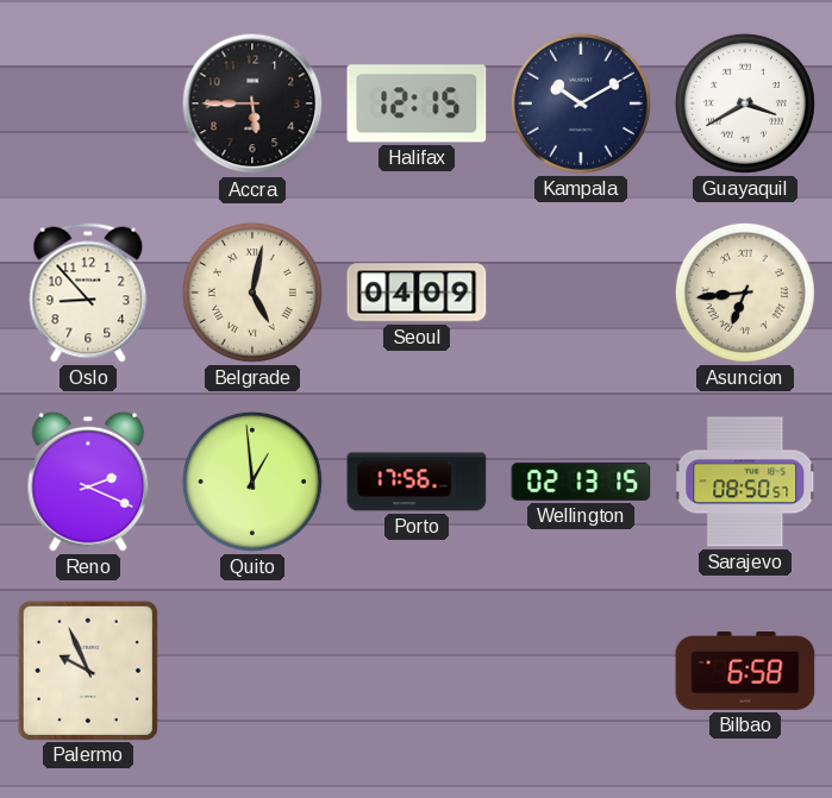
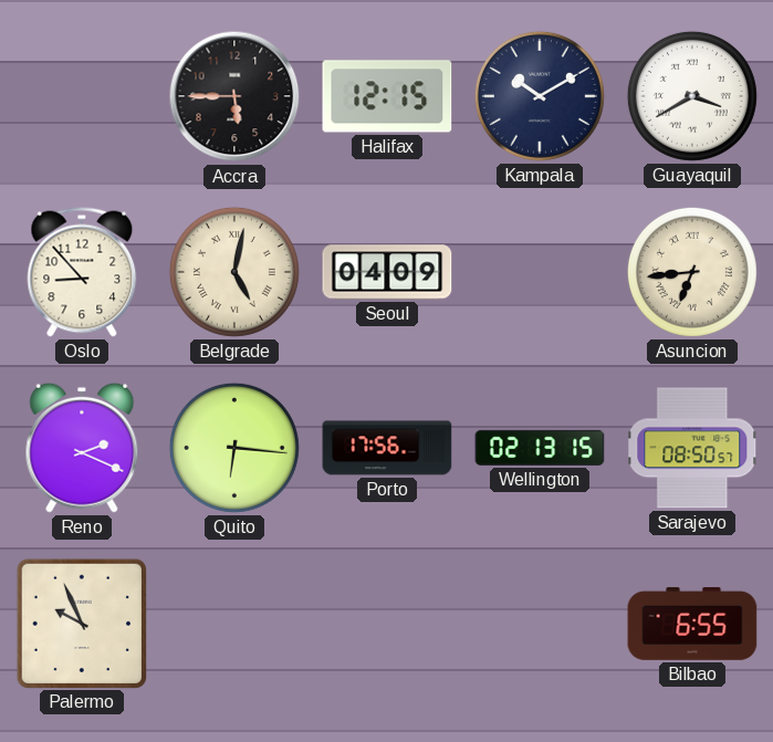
Quito: 12:59 -> 6:16 (234, 448)
Bilbao: 6:58 -> 6:55 (692, 624)
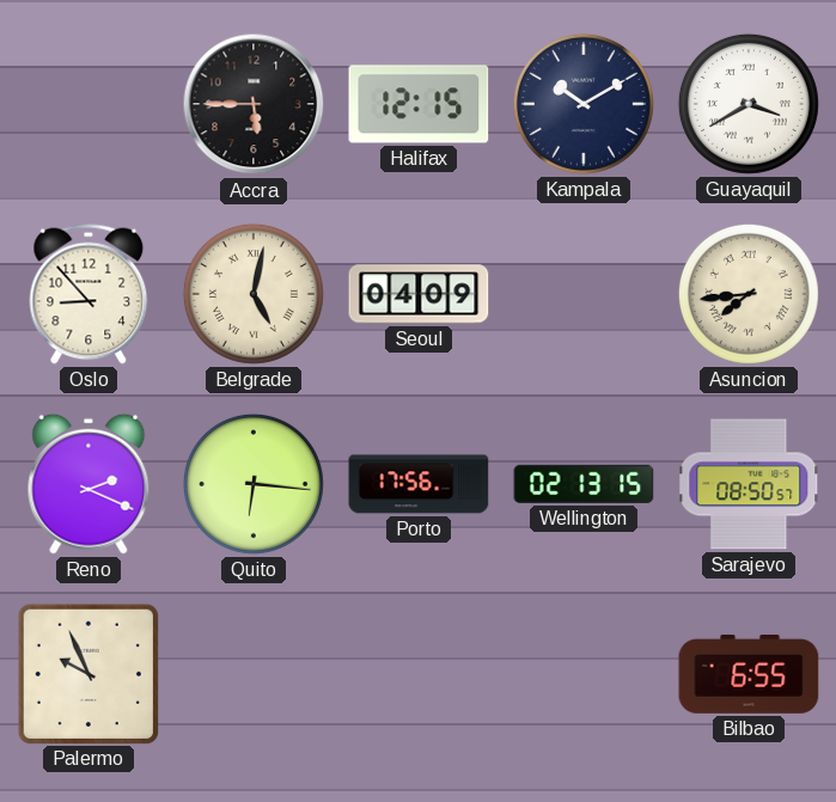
Asuncion: 6:44 -> 7:44 (749, 294)
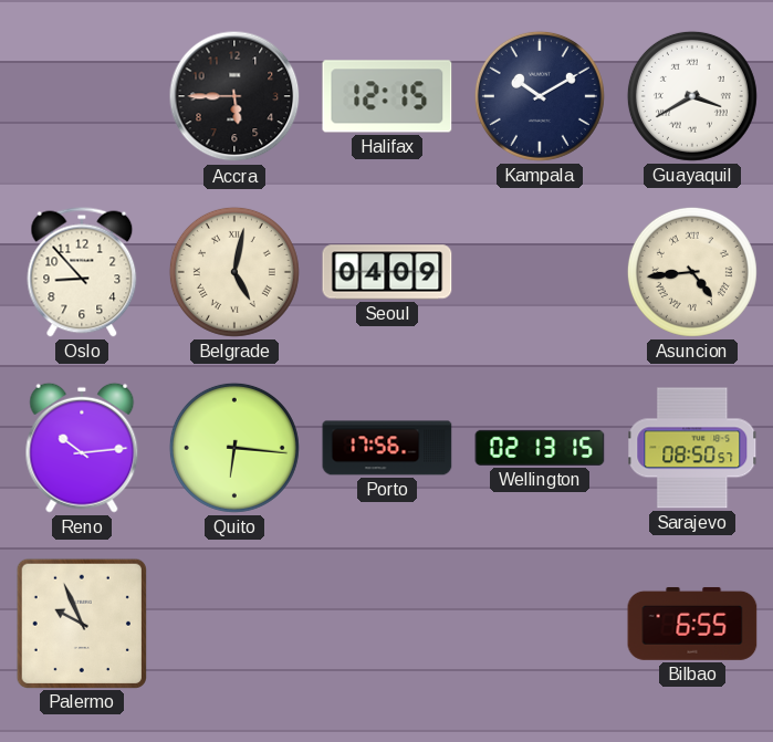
Asuncion: 7:44 -> 4:44 (692, 272)
Reno: 2:19 -> 10:14 (82, 448)
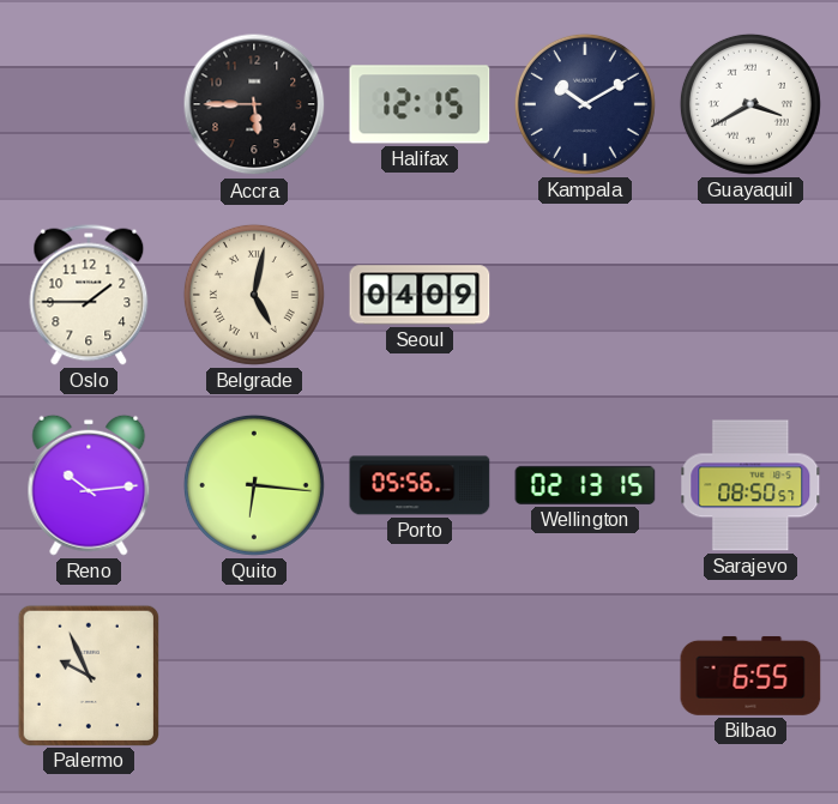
Oslo: 8:53 -> 1:45 (89, 295)
Asuncion: 4:44 -> none (692, 272)
Porto: 17:56 -> 05:56 (420, 485)
